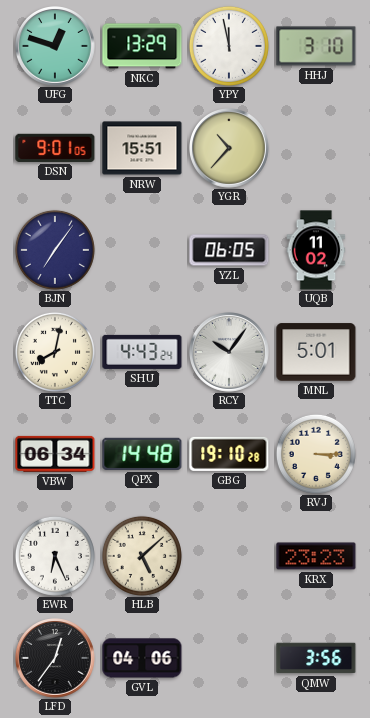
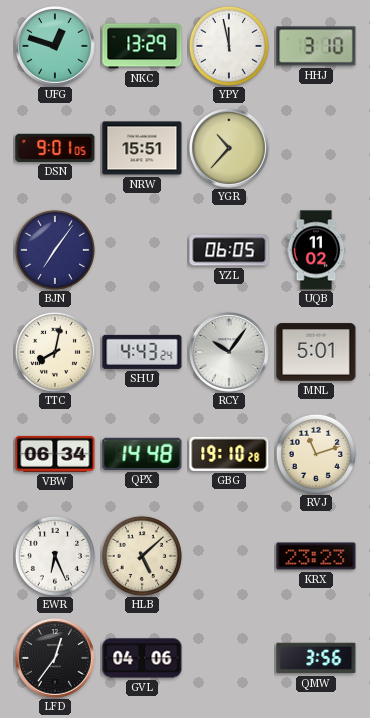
RVJ: 3:15 -> 11:12 (316, 454)
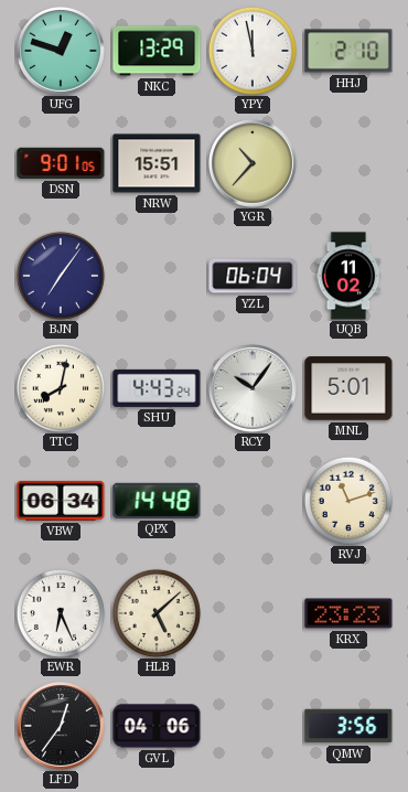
HHJ: 3:10 -> 2:10 (348, 51)
YZL: 06:05 -> 06:04 (253, 276)
GBG: 19:10 -> none (229, 454)
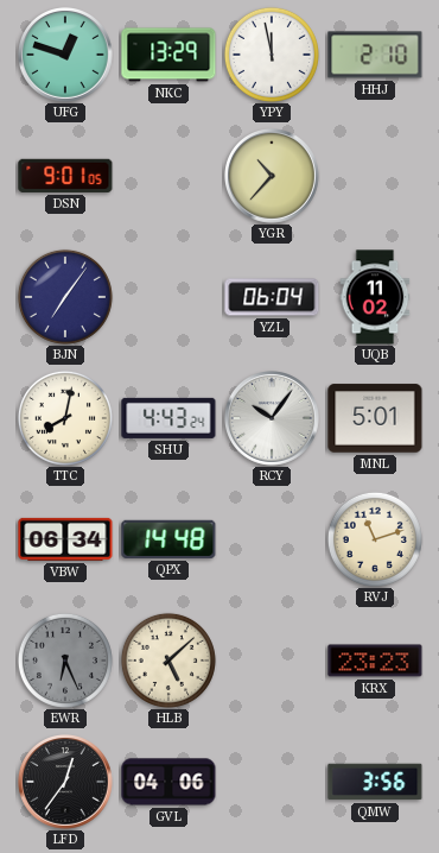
NRW: 15:51 -> none (157, 163)
EWR dial: white -> grey (65, 661)
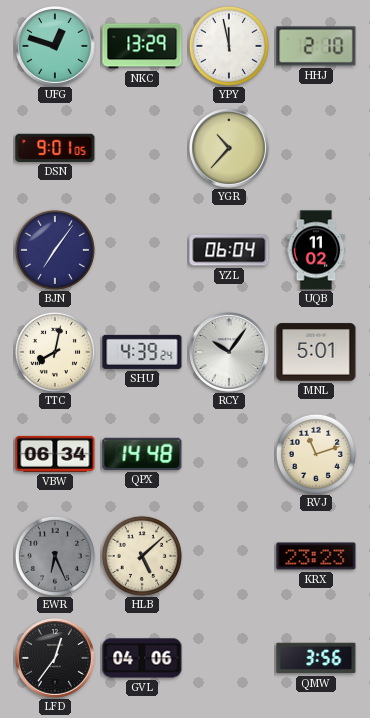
SHU: 4:43 -> 4:39 (142, 352)
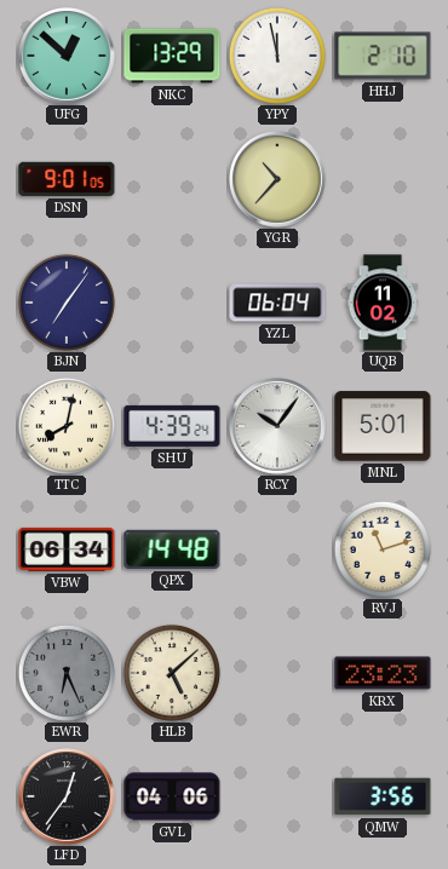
UFG: 12:48 -> 12:52 (68, 57)
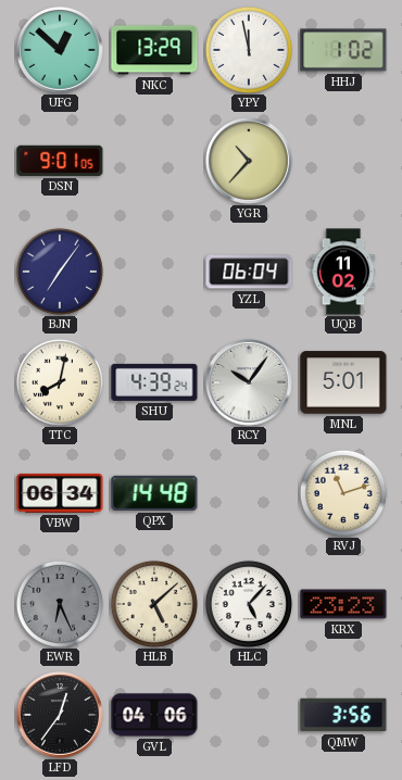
HHJ: 2:10 -> 1:02 (343, 50)
HLC: none -> 5:07 (249, 604)
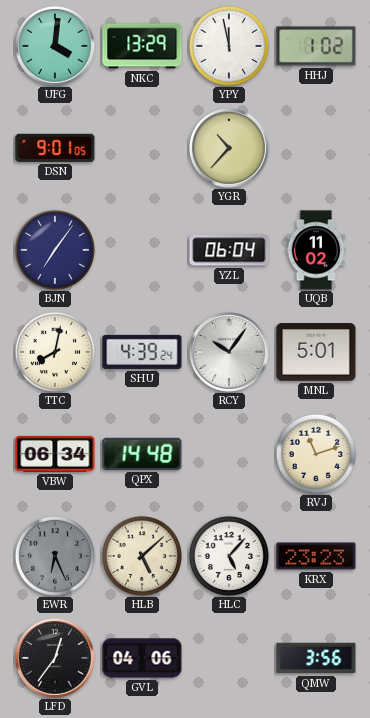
UFG: 12:52 -> 4:01 (56, 47)
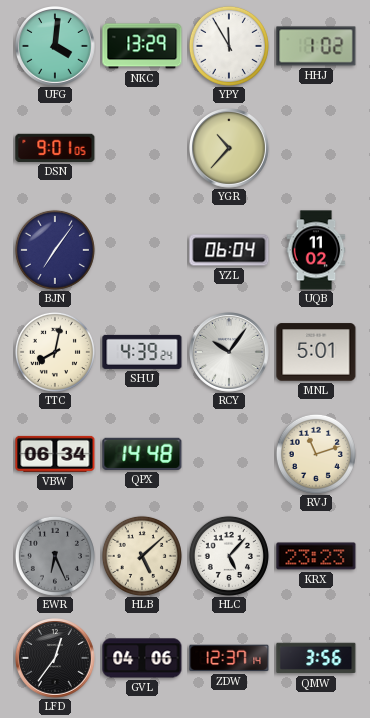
YPY: 11:58 -> 11:55 (229, 46)
ZDW: none -> 12:37 (229, 658)
